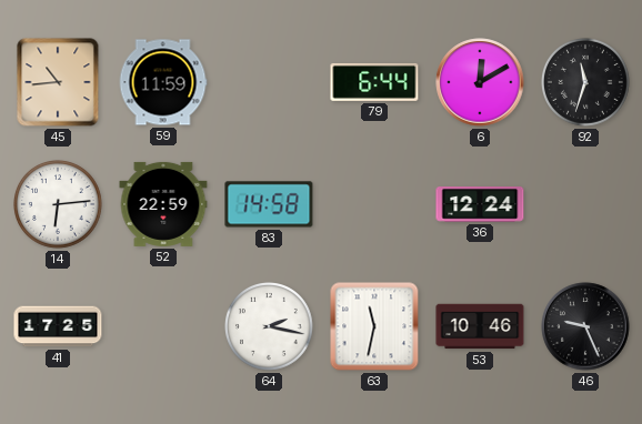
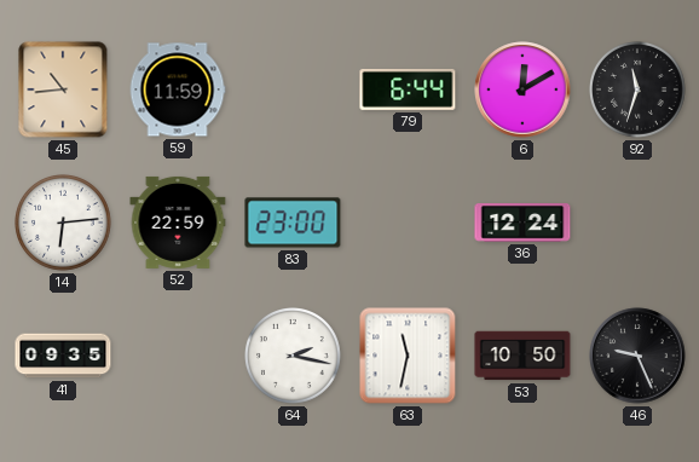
83: 14:58 -> 23:00 (293, 223)
41: 17:25 -> 09:35 (63, 356)
53: 10:46 -> 10:50 (522, 356)
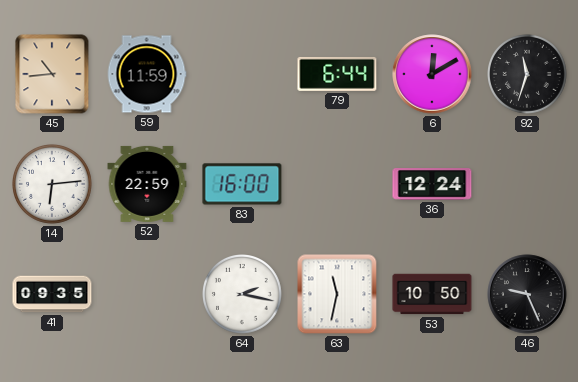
83: 23:00 -> 16:00 (242, 184)
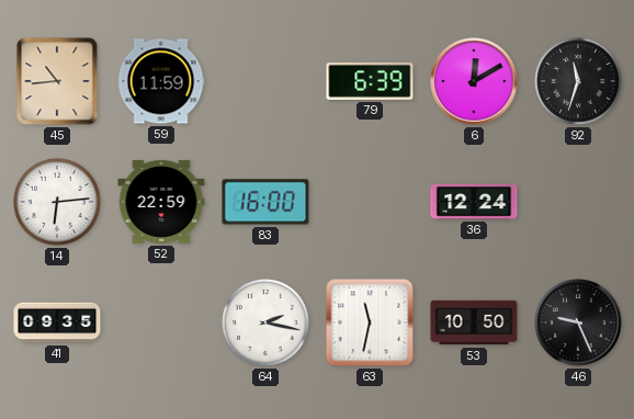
79: 6:44 -> 6:39 (370, 81)
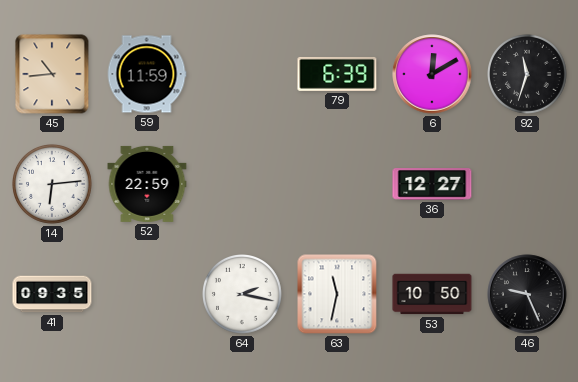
83: 16:00 -> none (265, 202)
36: 12:24 -> 12:27 (432, 184)
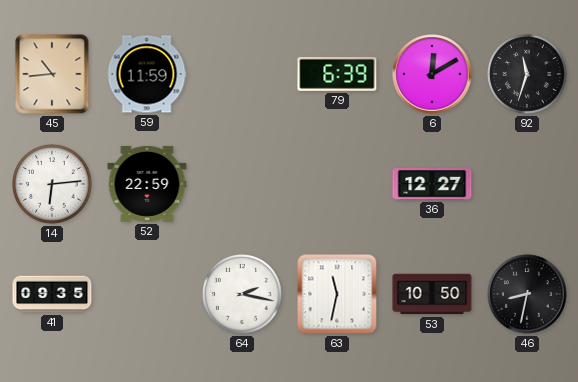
46: 9:26 -> 8:32 (527, 294)
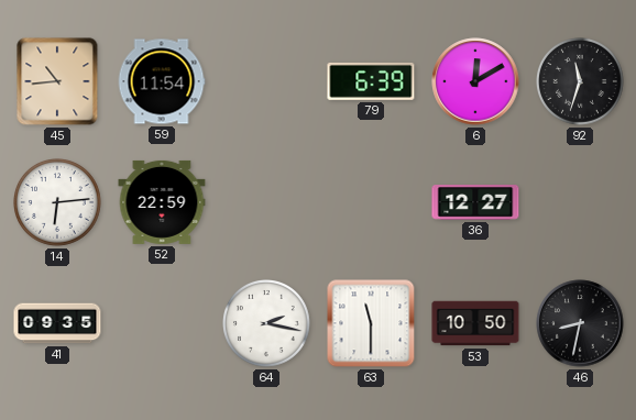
59: 11:59 -> 11:54 (162, 81)
63: 11:32 -> 11:30 (371, 323)
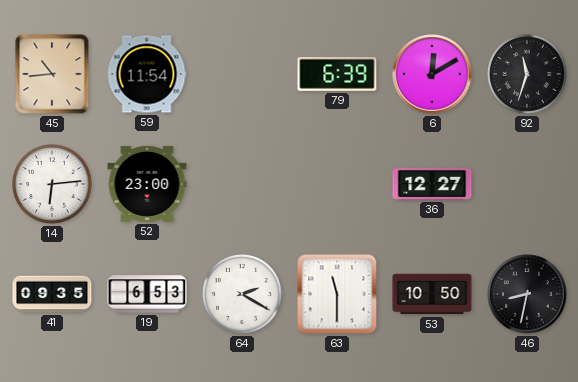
52: 22:59 -> 23:00 (147, 184)
19: none -> 6:53 (147, 294)
64: 2:17 -> 2:20 (243, 295)
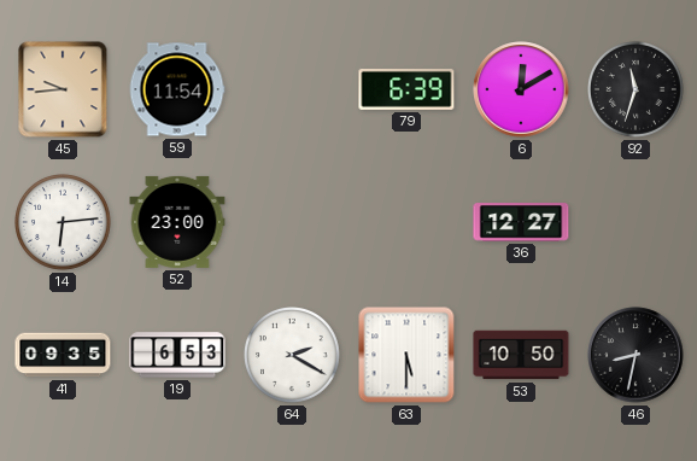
45: 10:44 -> 9:44 (63, 89)
63: 11:30 -> 5:30 (406, 355)
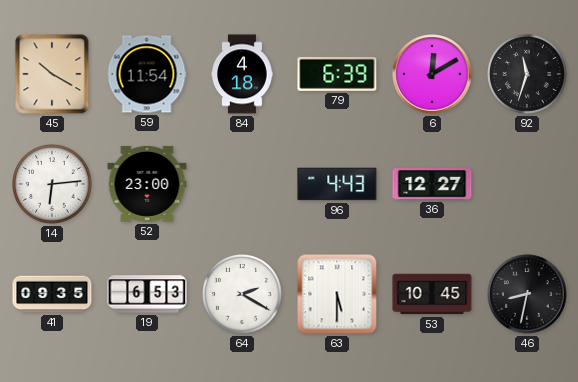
45: 9:44 -> 10:20 (52, 74)
84: none -> 4:18 (243, 74)
96: none -> 4:43 (337, 184)
53: 10:50 -> 10:45 (432, 294)
